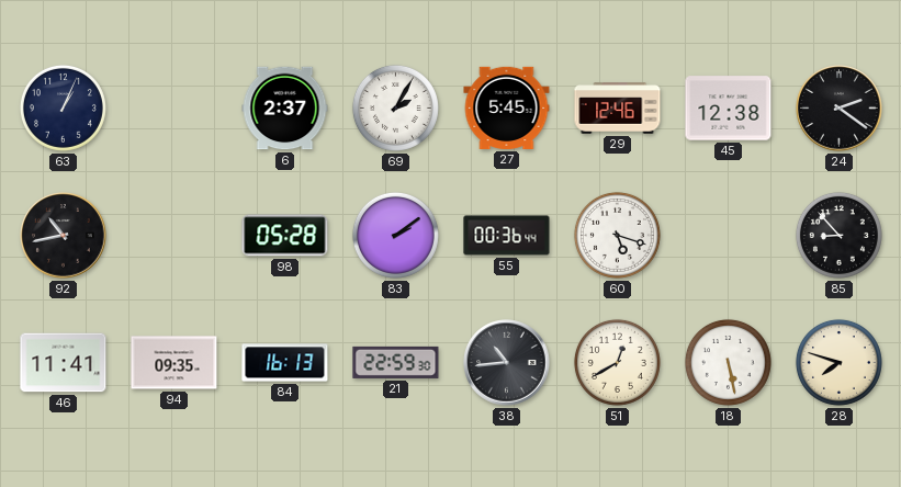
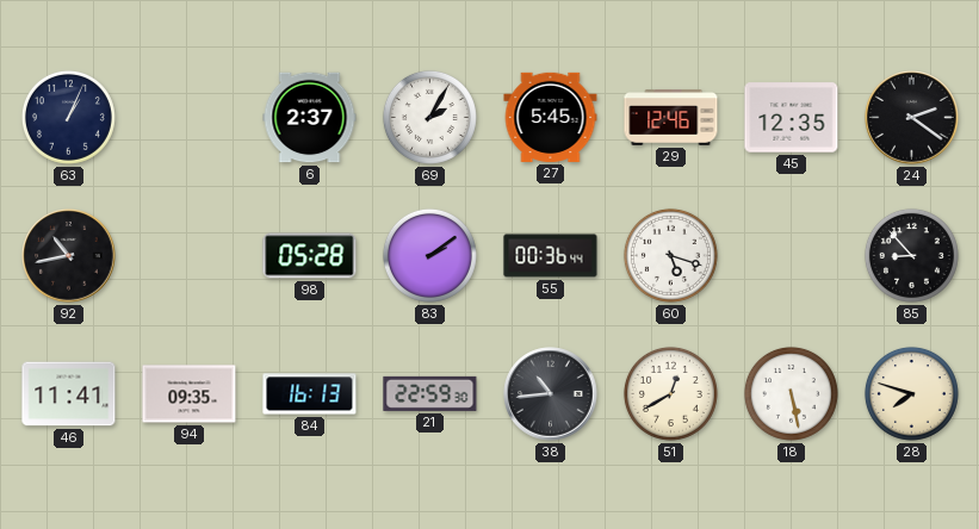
45: 12:38 -> 12:35 (792, 118)
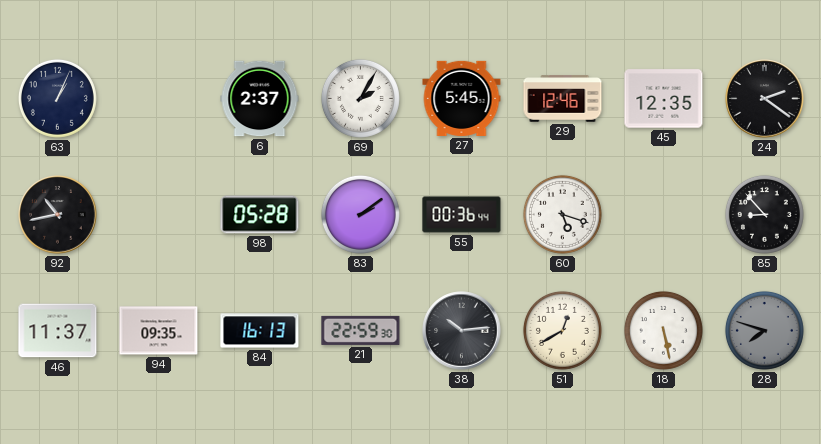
46: 11:41 -> 11:37 (58, 331)
38: 10:44 -> 10:14 (462, 331)
28 dial: cream -> grey (764, 330)
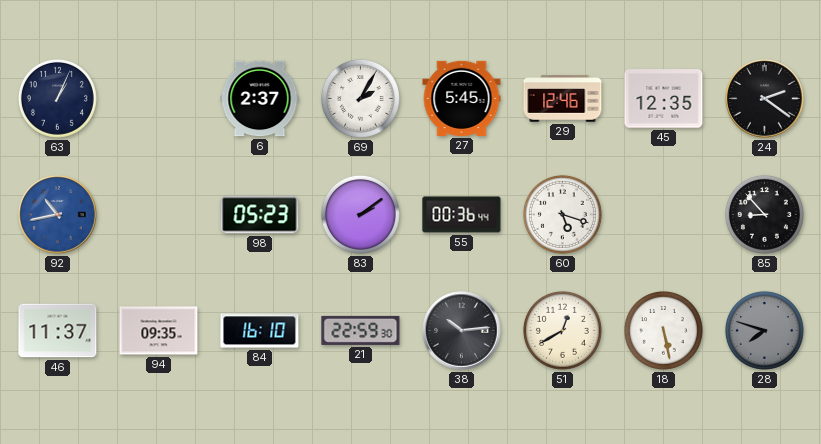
92 dial: black -> blue (58, 215)
98: 05:28 -> 05:23 (260, 215)
84: 16:13 -> 16:10 (260, 331)
